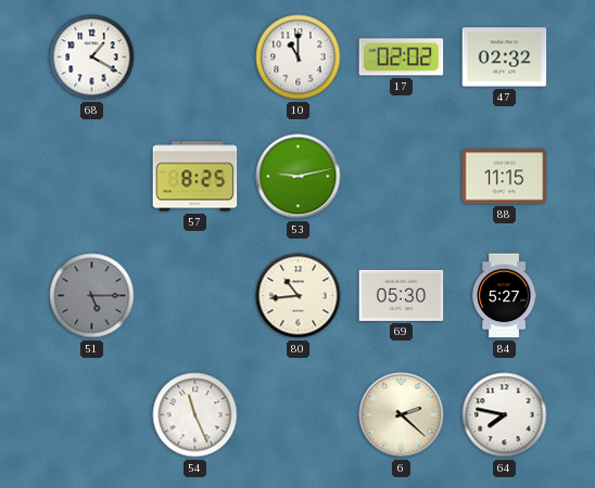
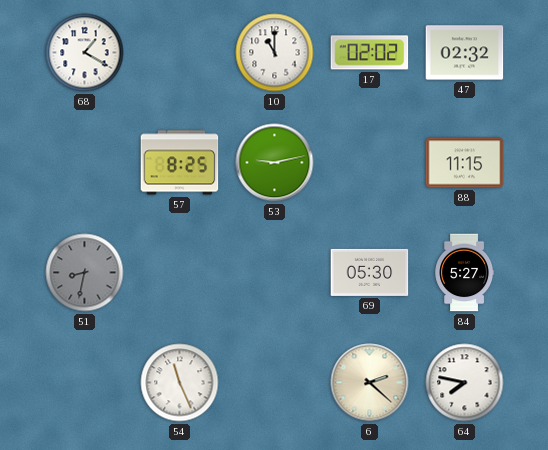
51: 5:15 -> 8:32 (85, 273)
80: 10:44 -> none (299, 296)
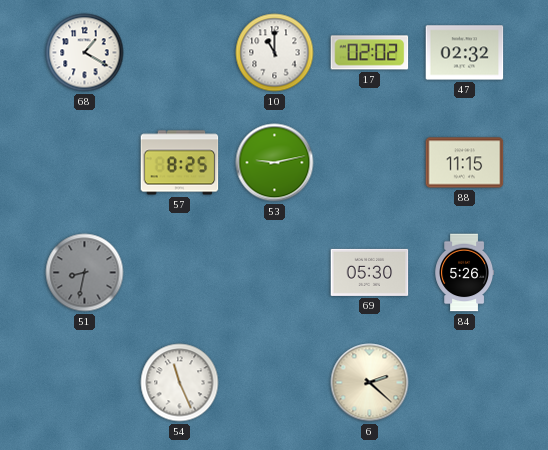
84: 5:27 -> 5:26 (465, 273)
64: 7:47 -> none (465, 383)
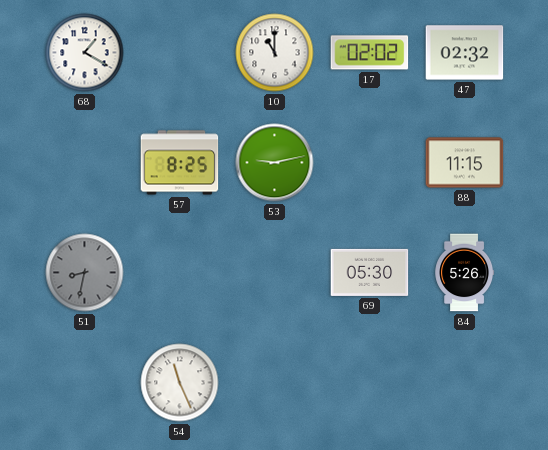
6: 2:22 -> none (370, 383)
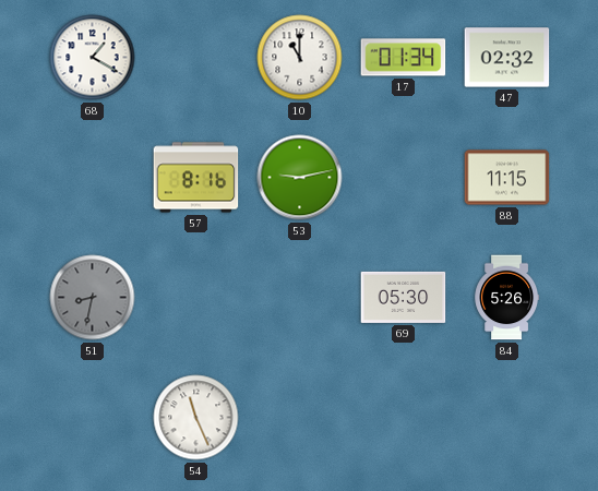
17: 02:02 -> 01:34 (404, 58)
57: 8:25 -> 8:16 (196, 178)
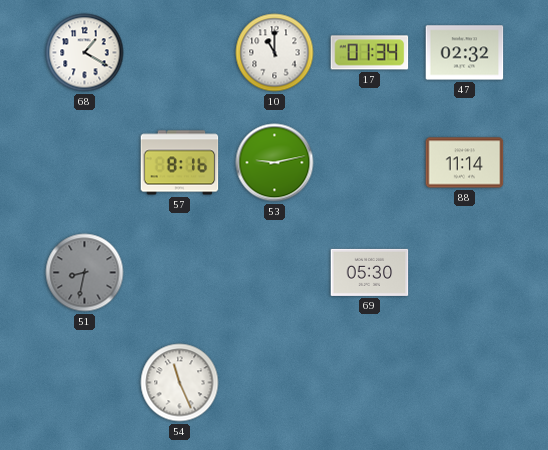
88: 11:15 -> 11:14 (465, 163)
84: 5:26 -> none (507, 298)
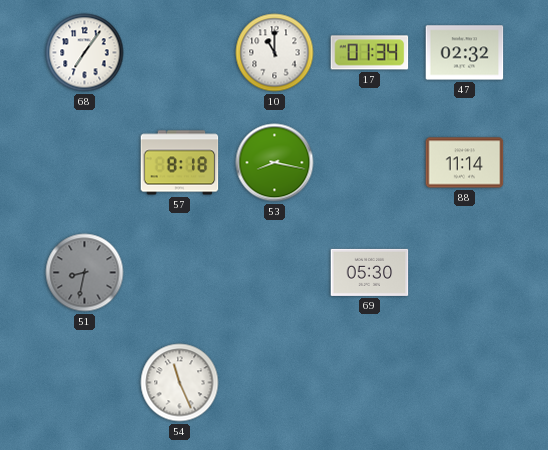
68: 1:20 -> 7:06 (85, 53)
57: 8:16 -> 8:18 (180, 163)
53: 9:13 -> 8:17 (275, 163)
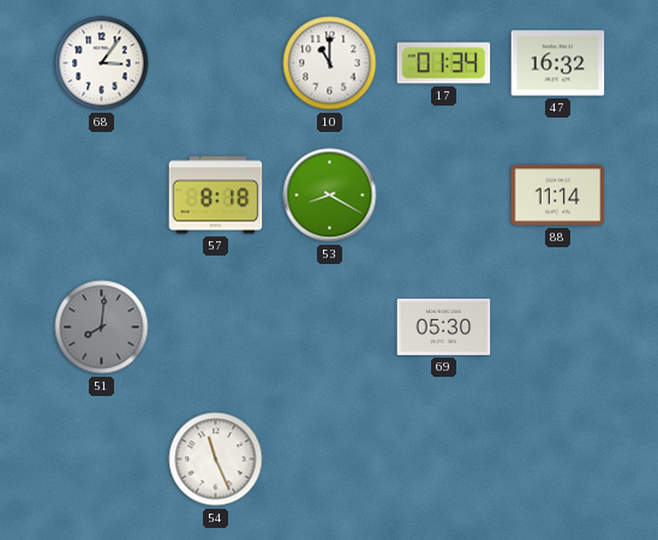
68: 7:06 -> 3:06 (102, 64)
47: 02:32 -> 16:32 (558, 64)
53: 8:17 -> 8:20 (330, 196)
51: 8:32 -> 8:01 (102, 328)
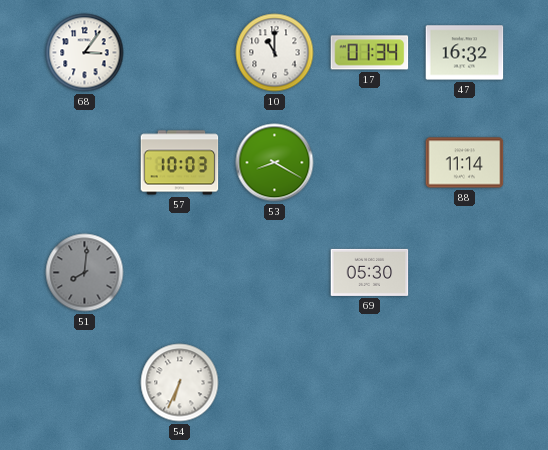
57: 8:18 -> 10:03 (180, 163)
54: 11:26 -> 6:34 (180, 383)
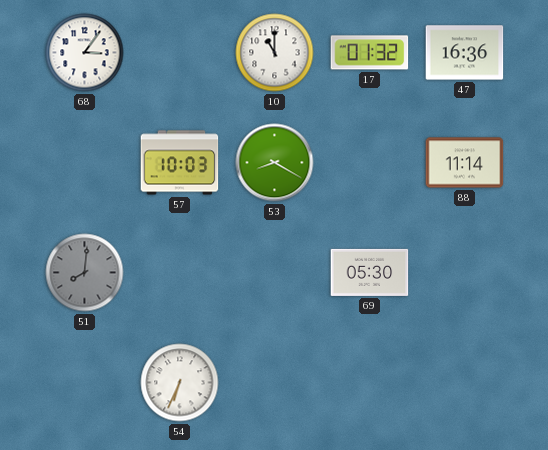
17: 01:34 -> 01:32 (370, 53)
47: 16:32 -> 16:36 (465, 53)
